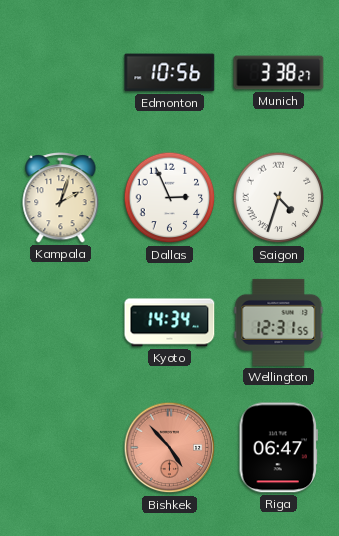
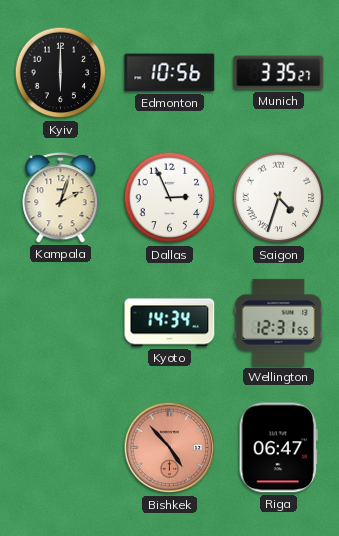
Kyiv: none -> 6:00 (61, 73)
Munich: 3:38 -> 3:35 (279, 73)
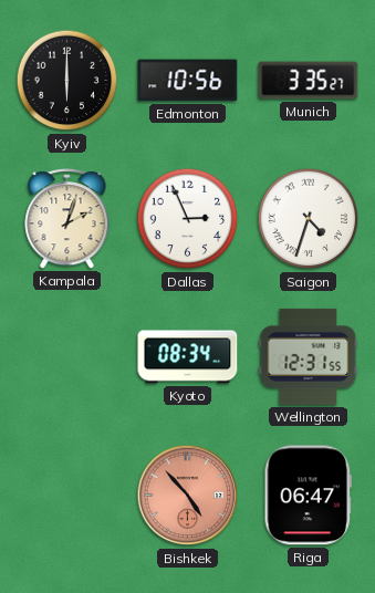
Kyoto: 14:34 -> 08:34 (188, 357)
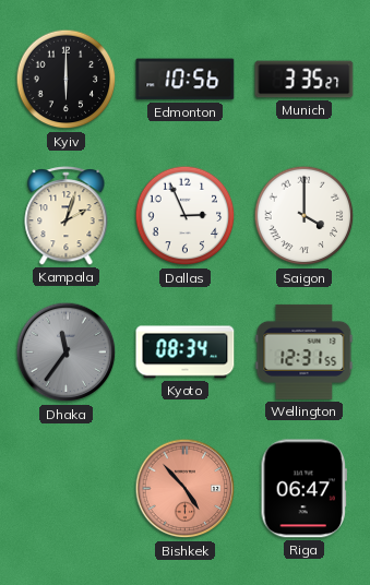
Saigon: 4:33 -> 4:00 (305, 216)
Dhaka: none -> 11:36 (67, 353)
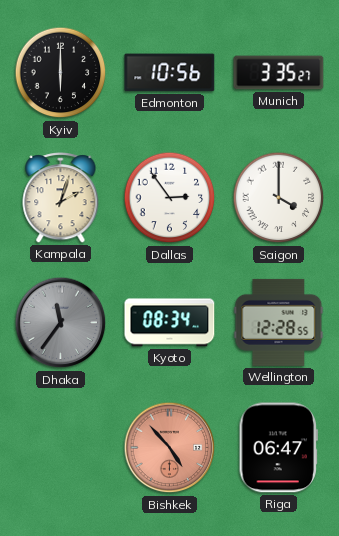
Dallas: 2:56 -> 2:54 (170, 198)
Wellington: 12:31 -> 12:28 (279, 322)
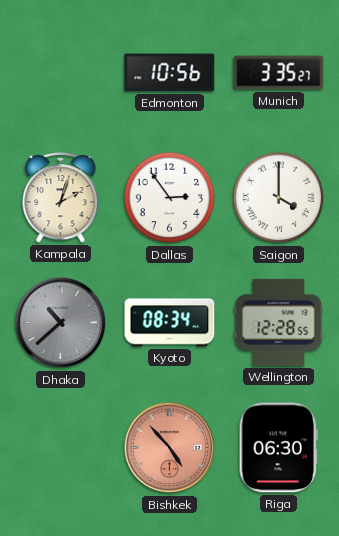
Kyiv: 6:00 -> none (61, 73)
Dhaka: 11:36 -> 10:38 (61, 323)
Riga: 06:47 -> 06:30 (278, 448)
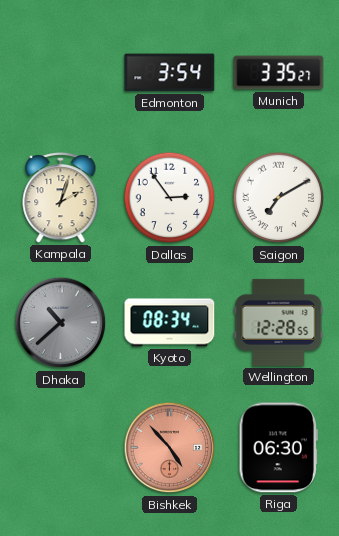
Edmonton: 10:56 -> 3:54 (170, 73)
Saigon: 4:00 -> 7:10 (279, 198)
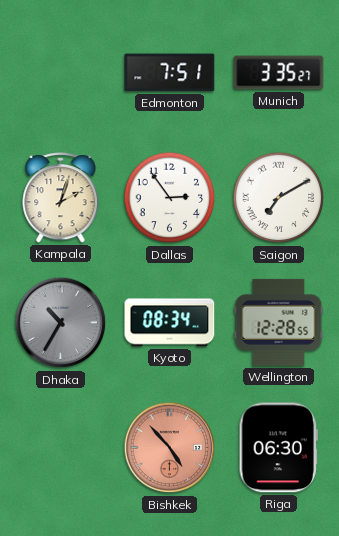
Edmonton: 3:54 -> 7:51 (170, 73)
Dhaka: 10:38 -> 10:35 (61, 323)
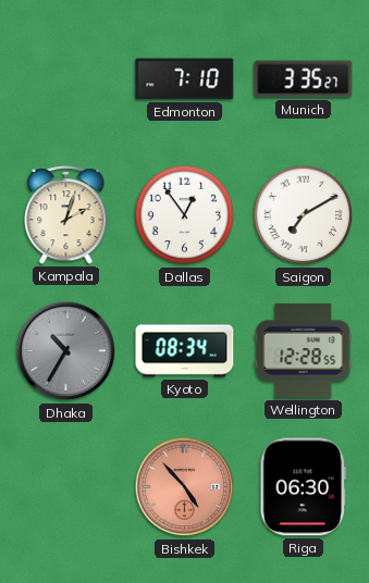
Edmonton: 7:51 -> 7:10 (185, 79)
Dallas: 2:54 -> 12:54 (185, 215)
